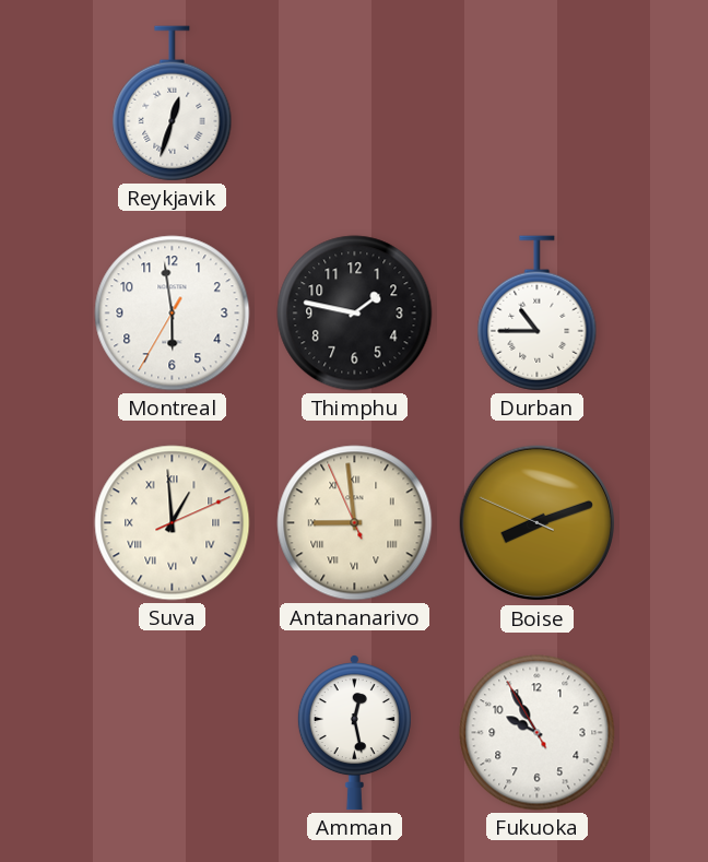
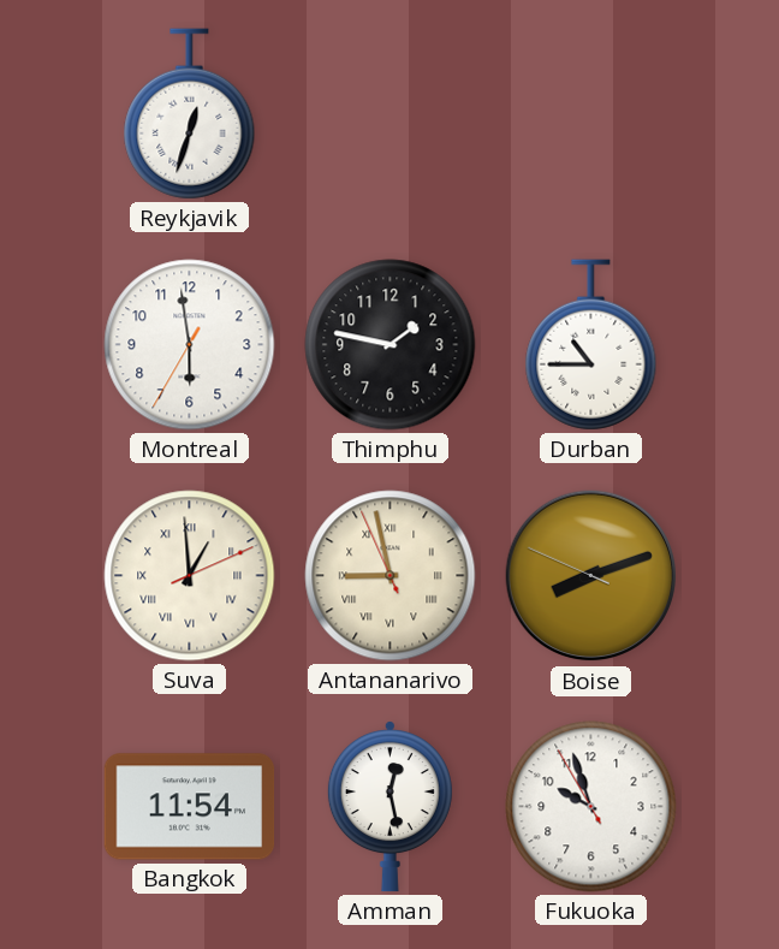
Antananarivo: 8:58 -> 8:57 (391, 576)
Bangkok: none -> 11:54 (190, 807)
Fukuoka: 9:54 -> 9:56 (591, 807)
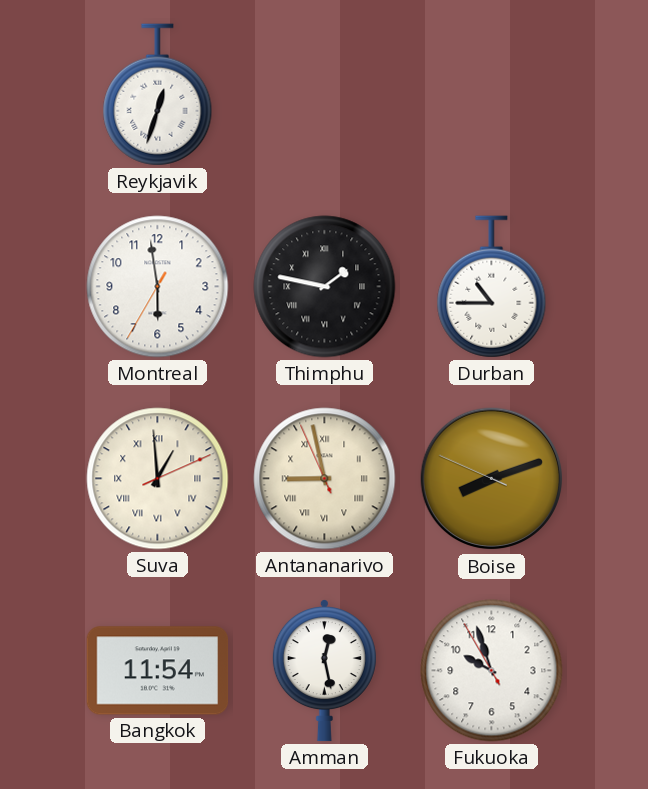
Thimphu numerals: Arabic -> Roman (325, 287)
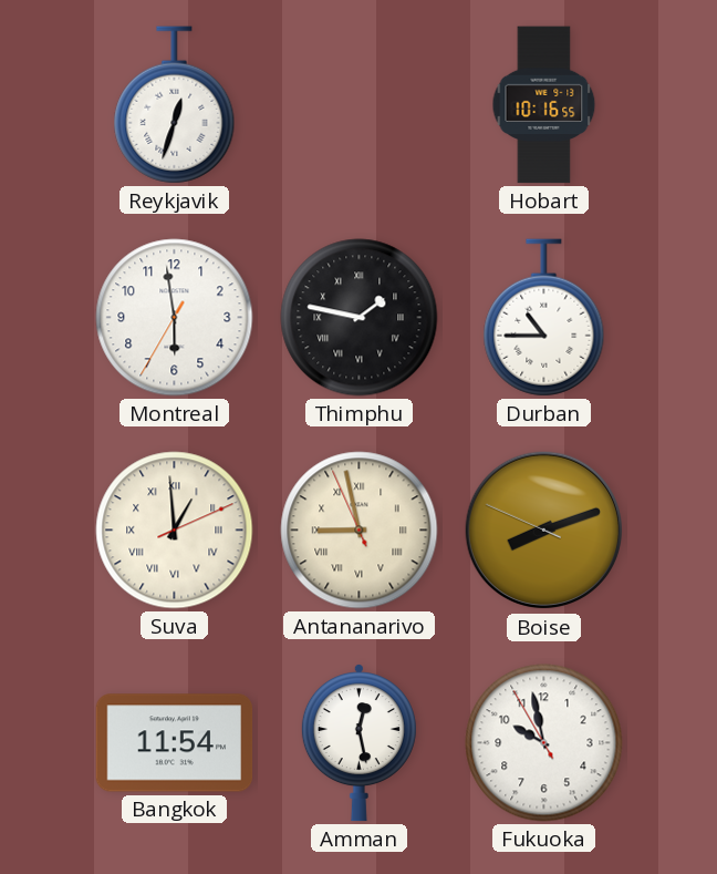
Hobart: none -> 10:16 (544, 105)
Fukuoka: 9:56 -> 9:57 (544, 743)
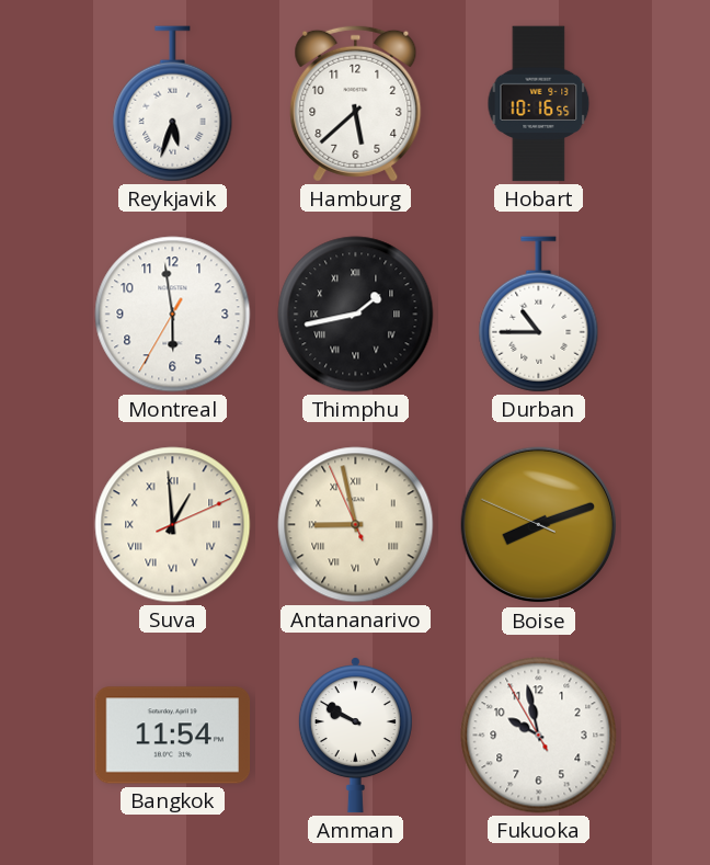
Reykjavik: 12:33 -> 5:33 (173, 104)
Hamburg: none -> 5:38 (356, 103)
Thimphu: 1:47 -> 1:43 (356, 315)
Amman: 12:28 -> 9:50 (355, 736)
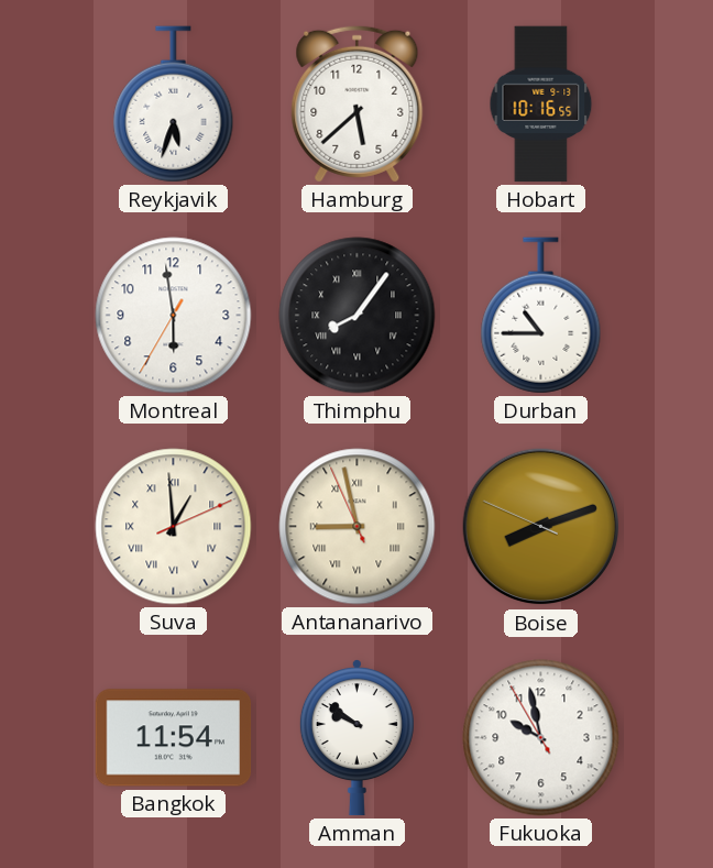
Thimphu: 1:43 -> 8:06 (358, 316)
Amman: 9:50 -> 9:51 (356, 738)
